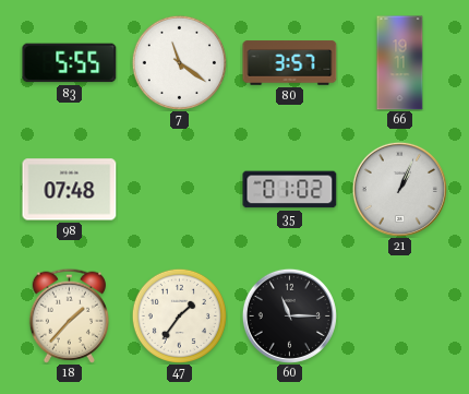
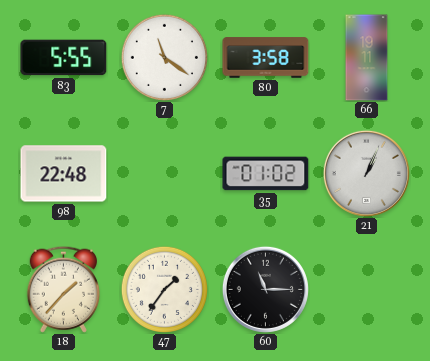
80: 3:57 -> 3:58 (266, 58)
98: 07:48 -> 22:48 (64, 174)
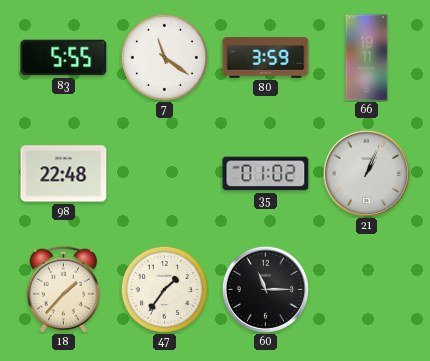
80: 3:58 -> 3:59 (266, 58)
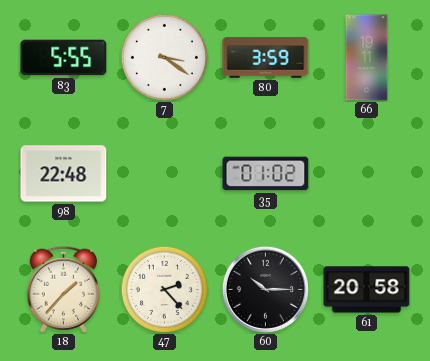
7: 11:21 -> 3:21 (164, 57)
21: 1:04 -> none (366, 173)
47: 1:36 -> 2:23 (164, 289)
60: 11:15 -> 10:15 (265, 289)
61: none -> 20:58 (367, 290)
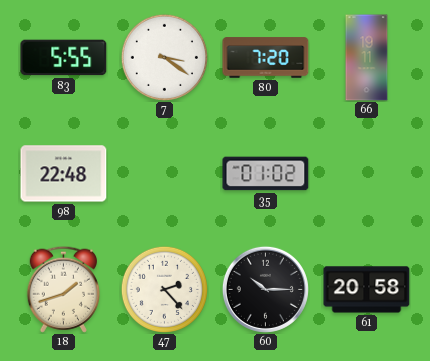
80: 3:59 -> 7:20 (266, 58)
18: 1:37 -> 1:42 (63, 289)
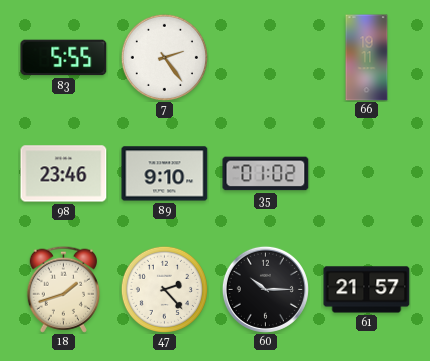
7: 3:21 -> 2:24 (164, 57)
80: 7:20 -> none (266, 58)
98: 22:48 -> 23:46 (64, 174)
89: none -> 9:10 (165, 174)
61: 20:58 -> 21:57 (367, 290)
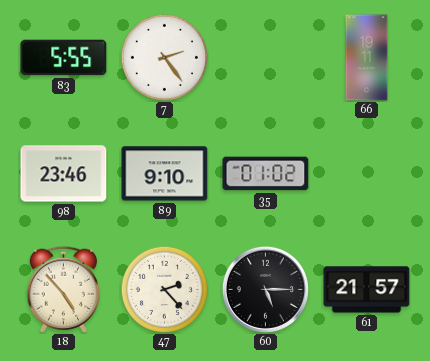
18: 1:42 -> 4:53 (63, 289)
60: 10:15 -> 5:15 (265, 289)
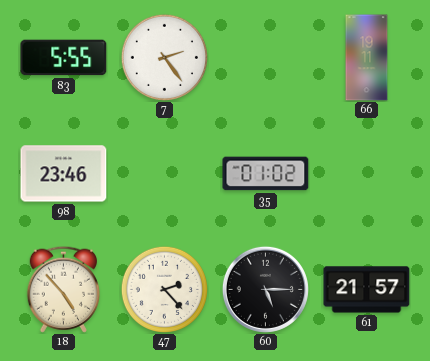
89: 9:10 -> none (165, 174)
